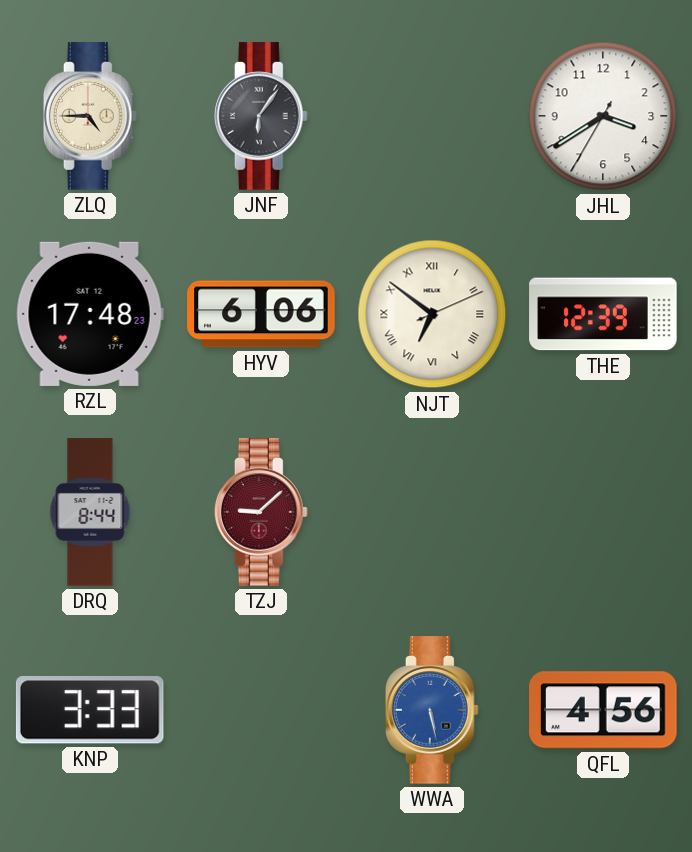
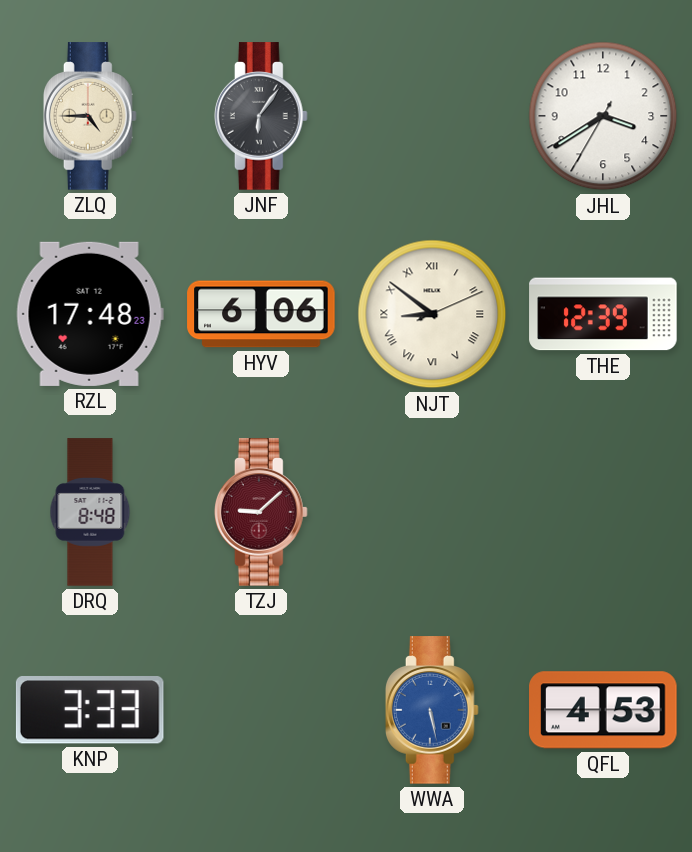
NJT: 6:51 -> 8:51 (432, 314)
DRQ: 8:44 -> 8:48 (90, 512)
QFL: 4:56 -> 4:53 (603, 710)
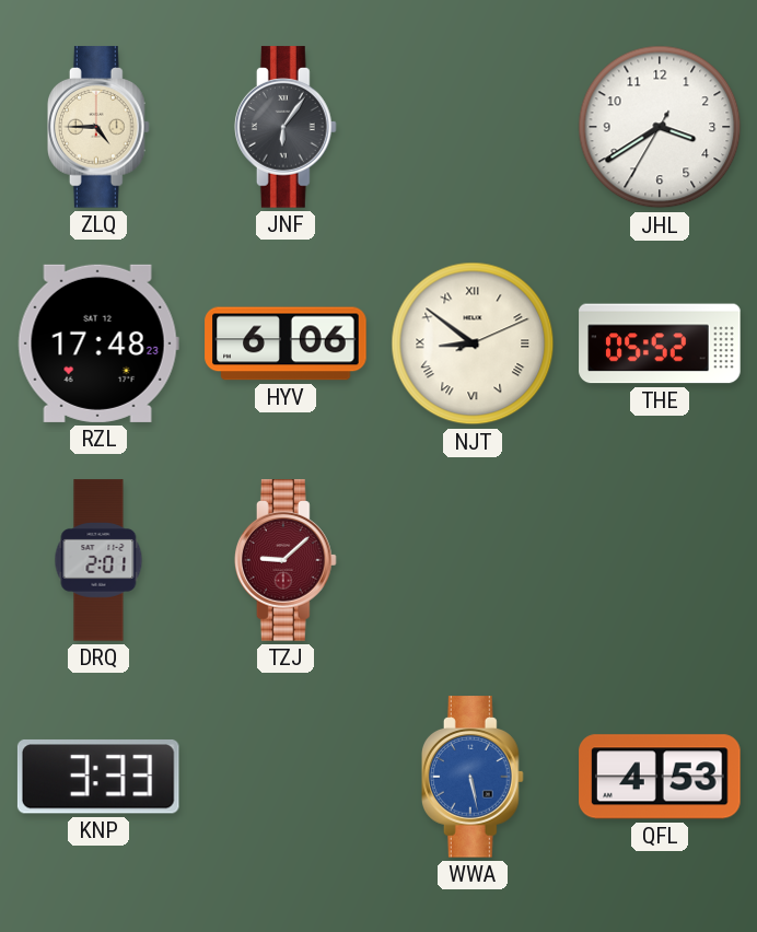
THE: 12:39 -> 05:52 (660, 343)
DRQ: 8:48 -> 2:01 (98, 560)
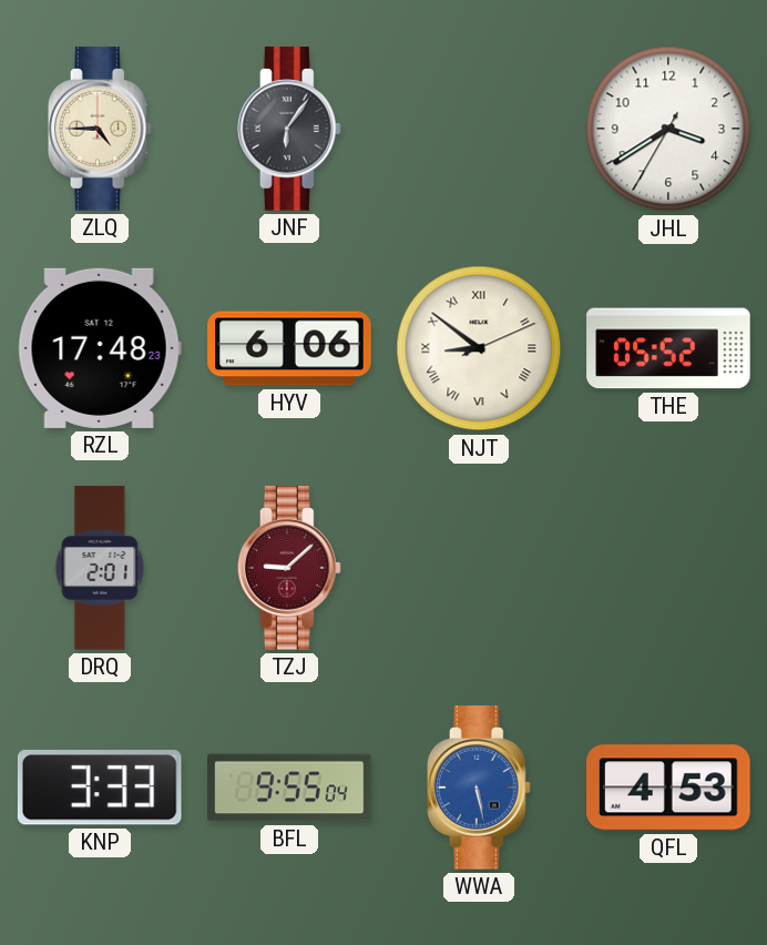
BFL: none -> 9:55 (289, 787)
